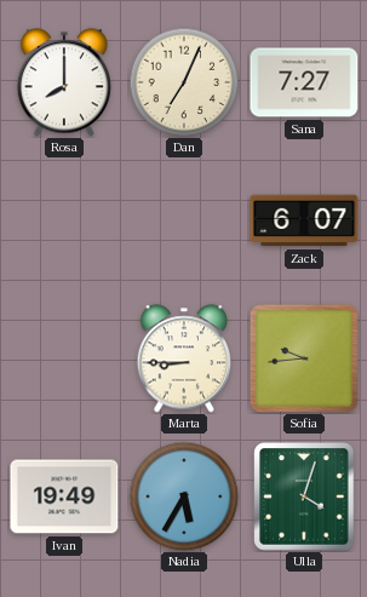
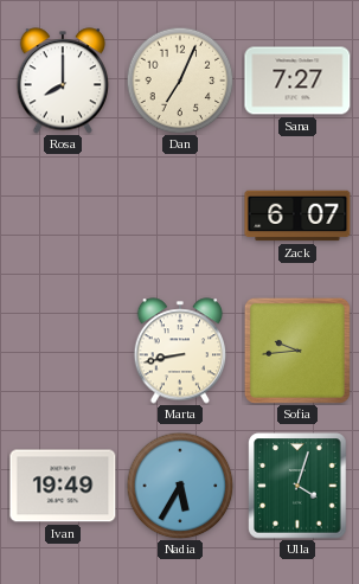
Marta: 8:45 -> 8:43 (180, 351)
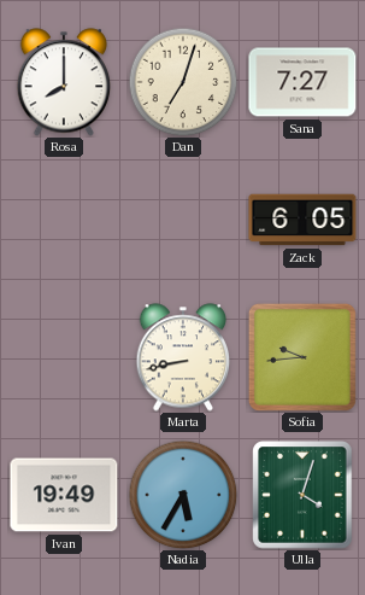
Dan: 7:04 -> 7:03 (183, 82)
Zack: 6:07 -> 6:05 (302, 220)
